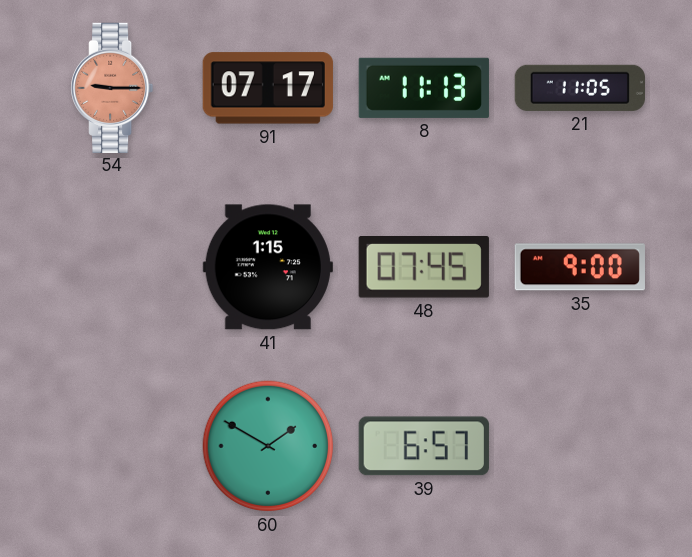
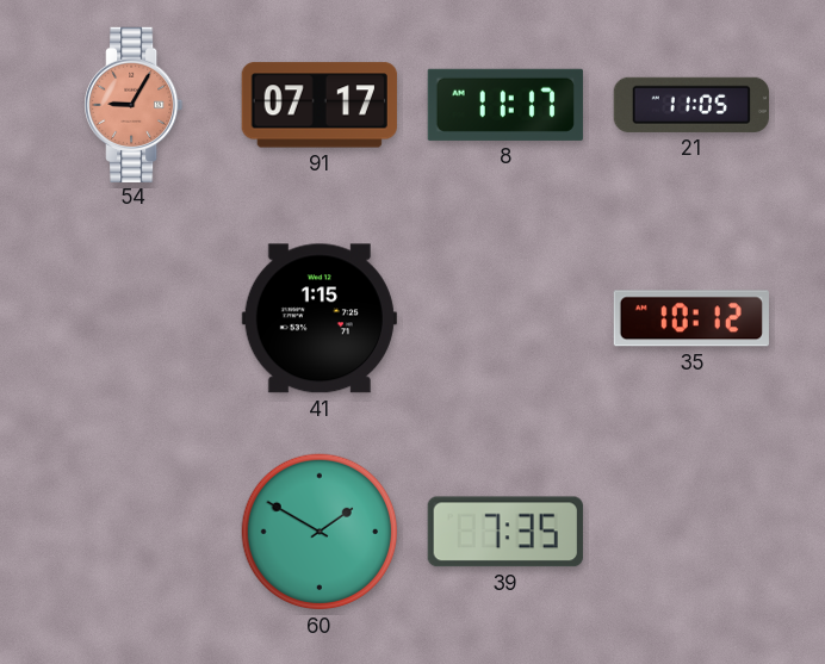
54: 9:15 -> 9:05 (134, 104)
8: 11:13 -> 11:17 (505, 105)
48: 07:45 -> none (424, 268)
35: 9:00 -> 10:12 (691, 318)
39: 6:57 -> 7:35 (505, 532)
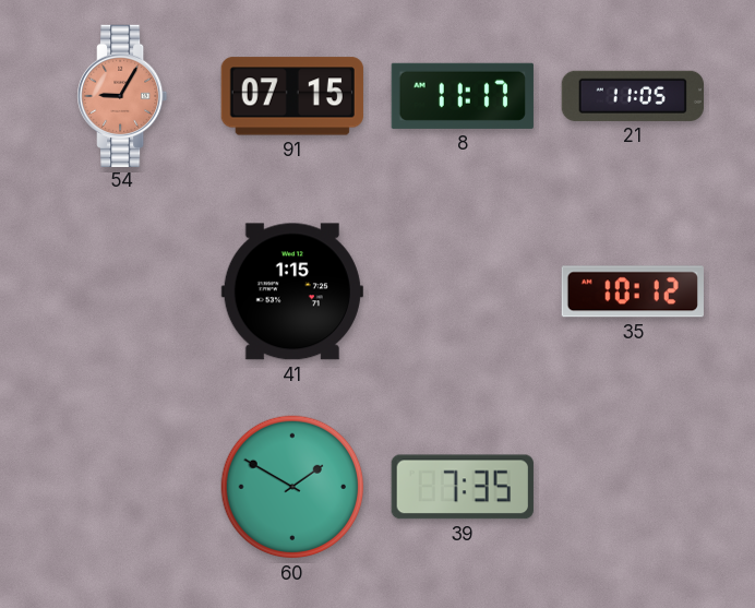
91: 07:17 -> 07:15 (292, 96)
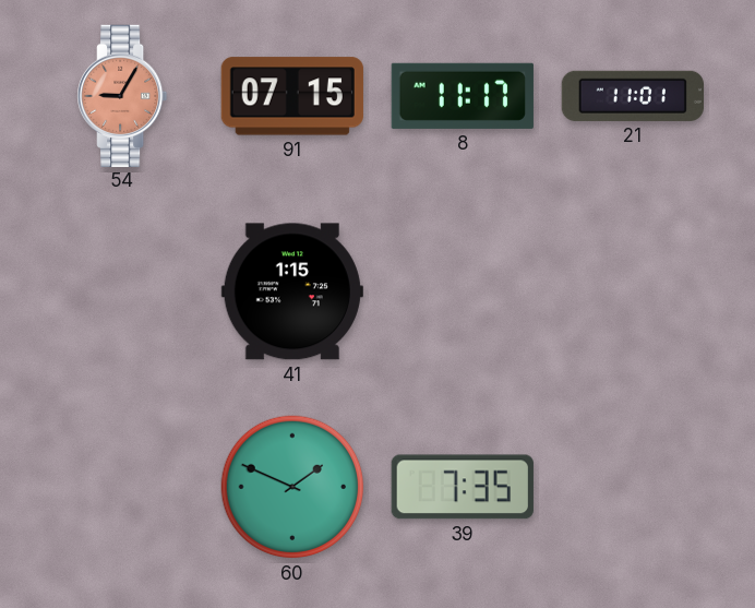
21: 11:05 -> 11:01 (633, 96)
35: 10:12 -> none (633, 291)
60: 1:50 -> 1:49 (292, 487)
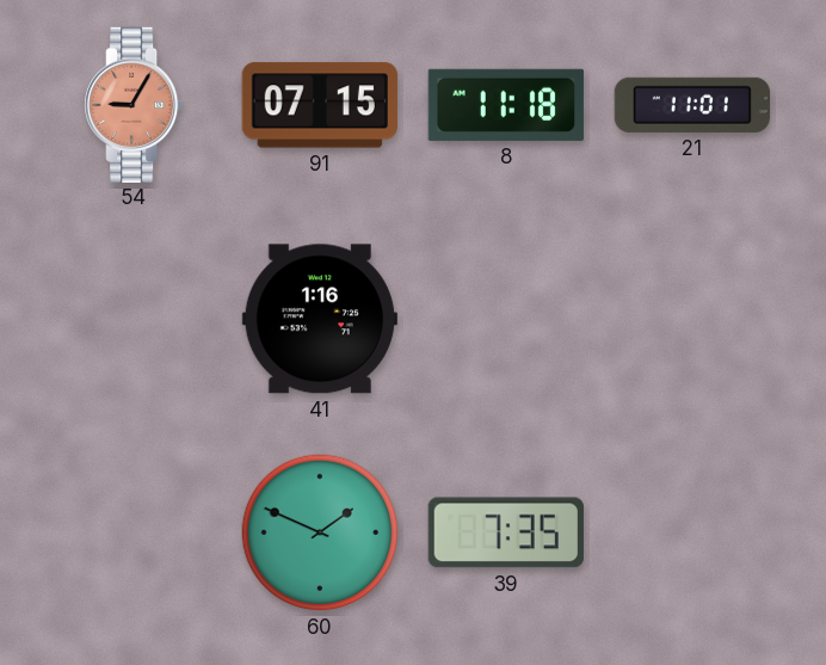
8: 11:17 -> 11:18 (506, 105)
41: 1:15 -> 1:16 (320, 319)
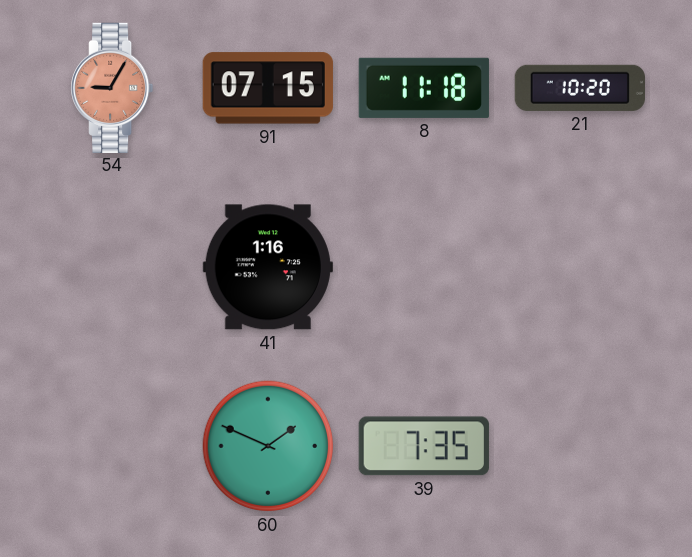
21: 11:01 -> 10:20 (580, 88)
